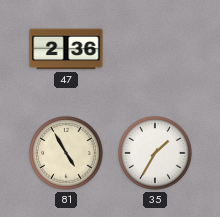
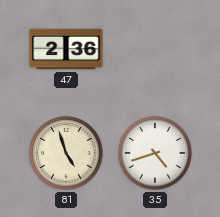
81: 4:55 -> 4:57 (66, 153)
35: 1:35 -> 4:42 (155, 153)
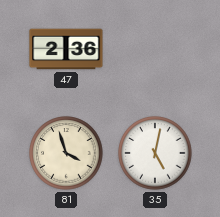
81: 4:57 -> 3:57 (66, 153)
35: 4:42 -> 5:02 (155, 153)
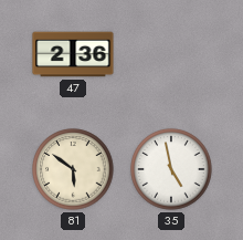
81: 3:57 -> 5:51 (73, 169)
35: 5:02 -> 4:58 (171, 169)
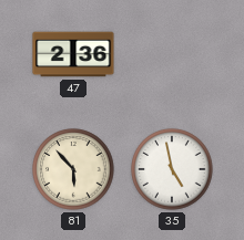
81: 5:51 -> 5:53 (73, 169)
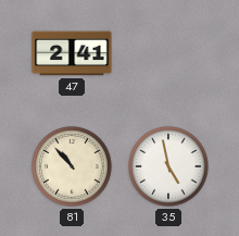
47: 2:36 -> 2:41 (72, 53)
81: 5:53 -> 10:53 (72, 166)
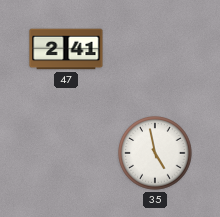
81: 10:53 -> none (72, 166)
